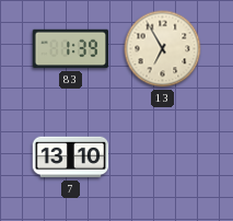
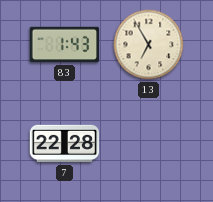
83: 1:39 -> 1:43 (65, 45)
7: 13:10 -> 22:28 (65, 144)
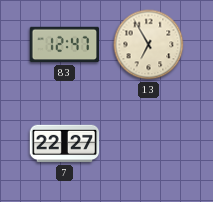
83: 1:43 -> 12:47 (65, 45)
7: 22:28 -> 22:27 (65, 144)
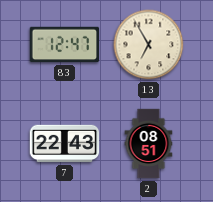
7: 22:27 -> 22:43 (65, 144)
2: none -> 08:51 (149, 144)
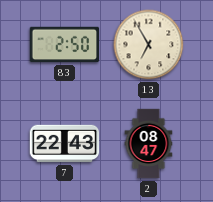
83: 12:47 -> 2:50 (65, 45)
2: 08:51 -> 08:47 (149, 144)
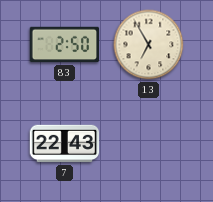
2: 08:47 -> none (149, 144)
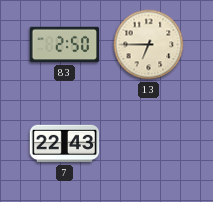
13: 6:55 -> 6:45 (149, 45)
